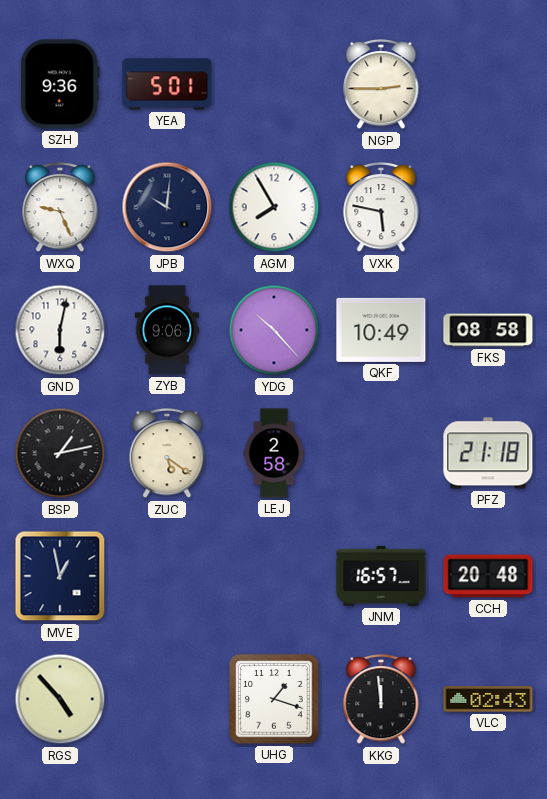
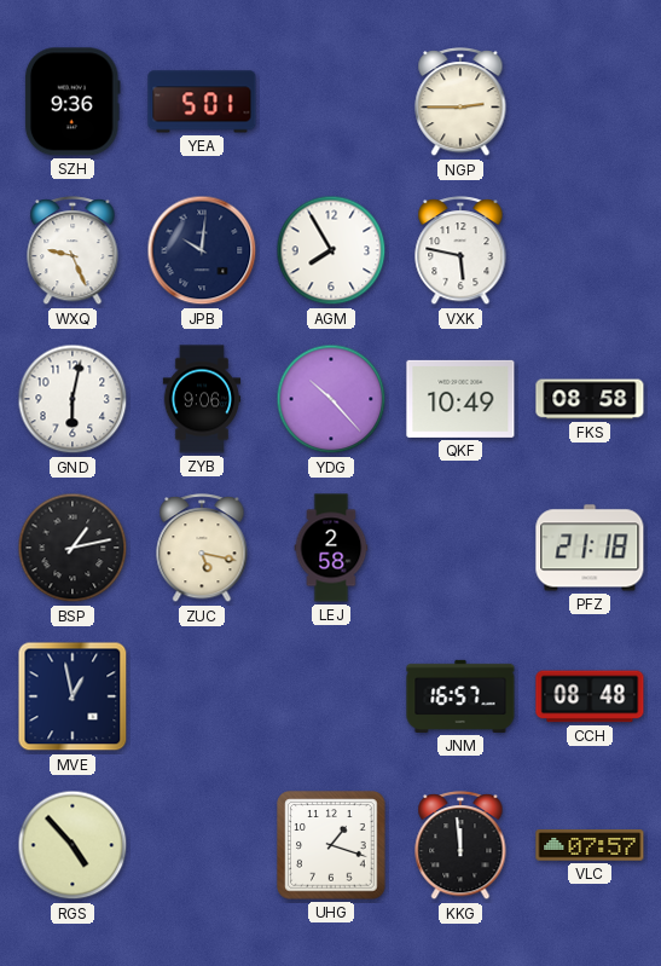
ZUC: 5:21 -> 5:17 (202, 549)
CCH: 20:48 -> 08:48 (590, 696)
VLC: 02:43 -> 07:57 (590, 845)
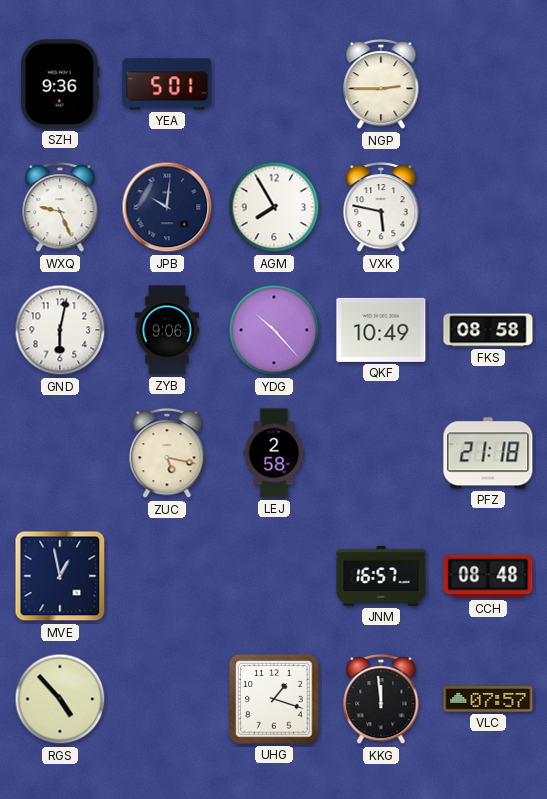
BSP: 1:13 -> none (73, 548)
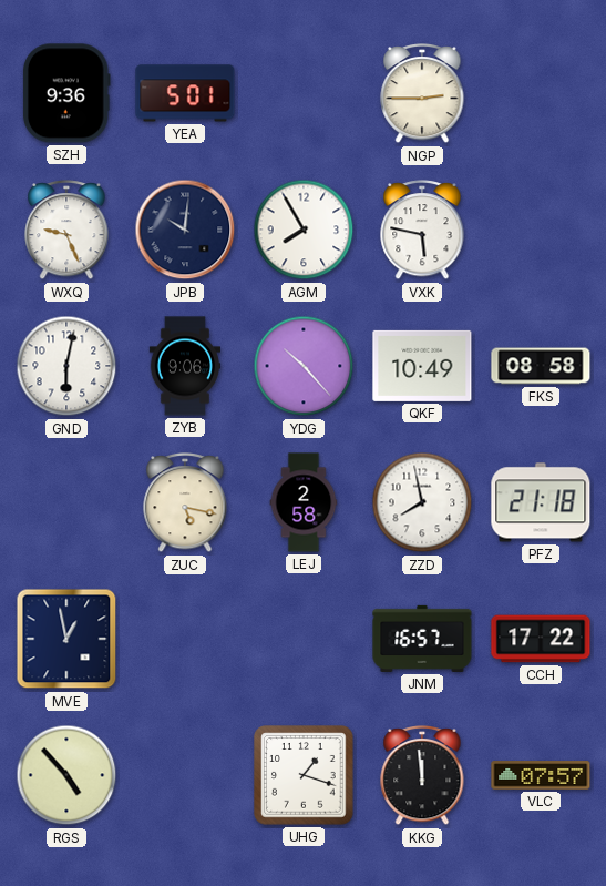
ZZD: none -> 7:58 (422, 502)
CCH: 08:48 -> 17:22 (541, 639)
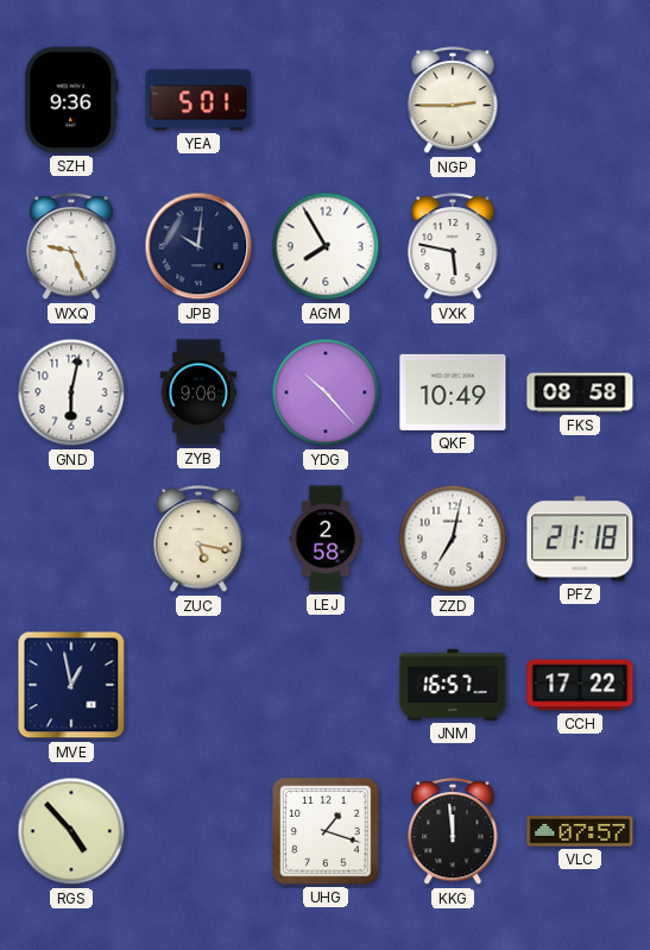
ZZD: 7:58 -> 7:02 (453, 539)
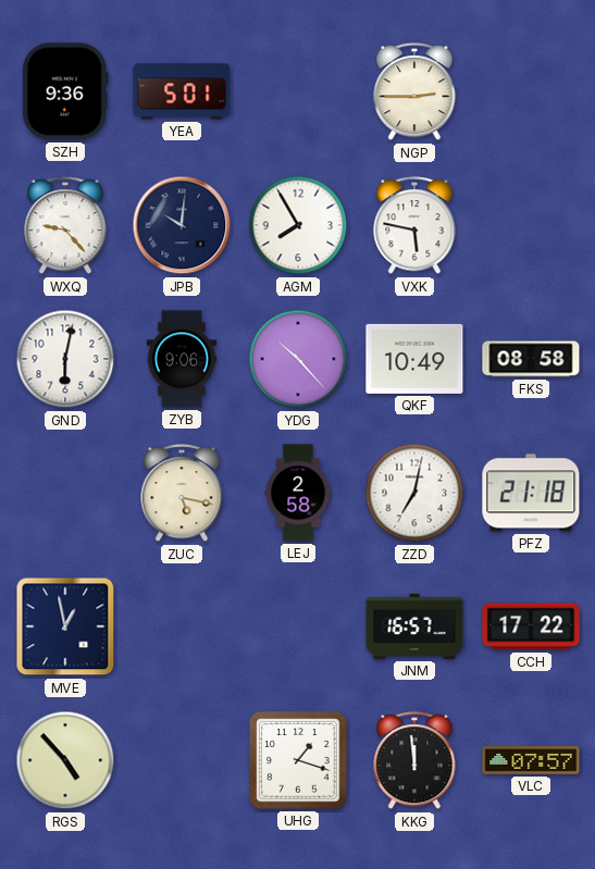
WXQ: 9:26 -> 9:23 (65, 226)
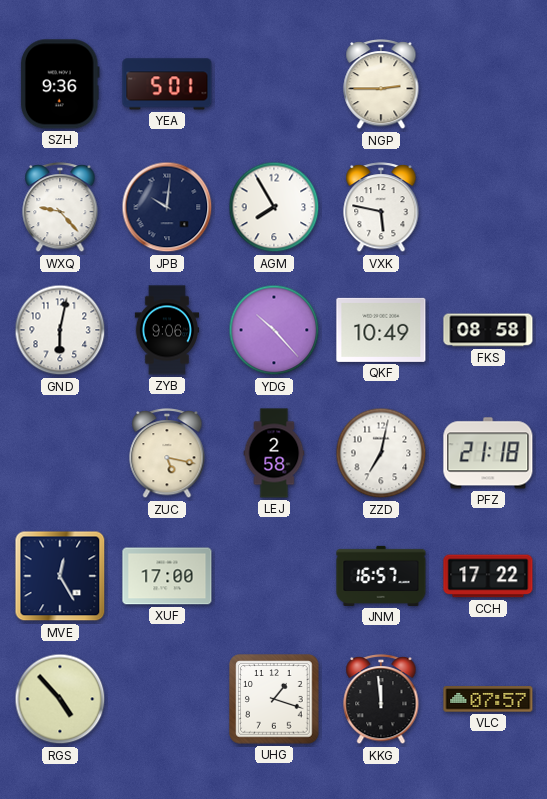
MVE: 12:58 -> 12:25 (60, 576)
XUF: none -> 17:00 (167, 576)
